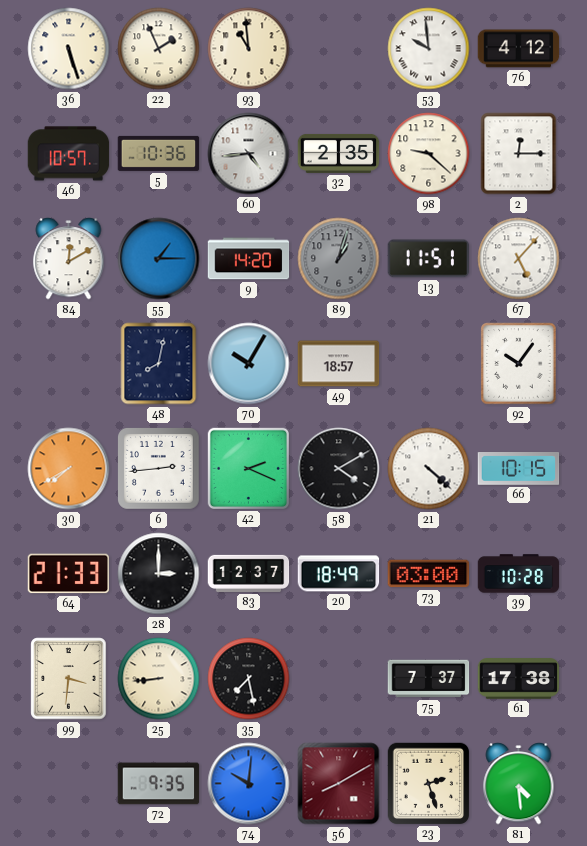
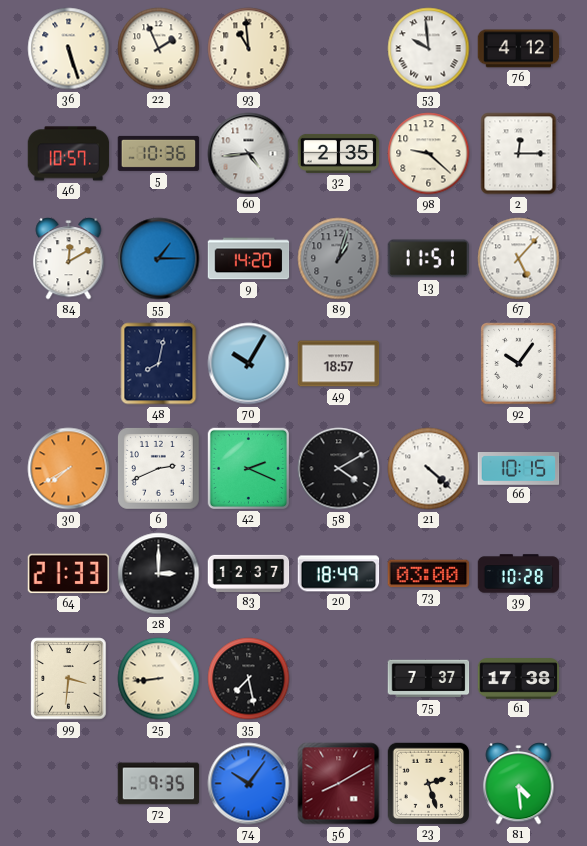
6: 2:44 -> 2:41 (159, 469)
74: 10:01 -> 10:06 (249, 784)
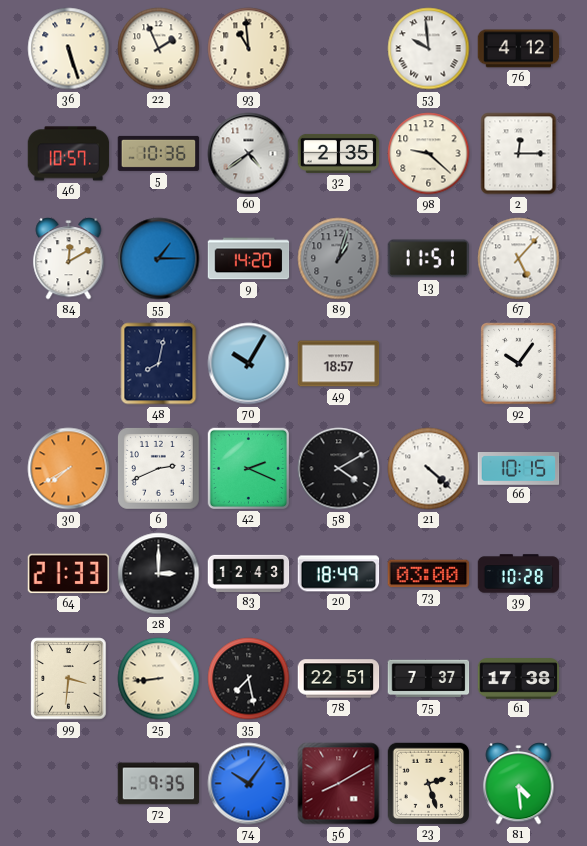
60: 4:44 -> 4:39 (249, 154)
83: 12:37 -> 12:43 (249, 573)
78: none -> 22:51 (339, 679)
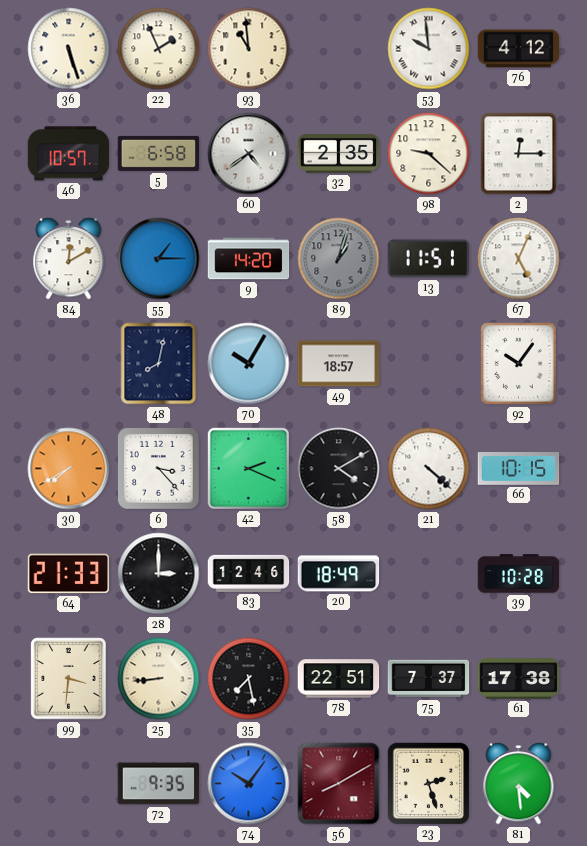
5: 10:36 -> 6:58 (159, 153)
67: 5:07 -> 5:04 (519, 259)
6: 2:41 -> 3:23 (159, 469)
83: 12:43 -> 12:46 (249, 573)
73: 03:00 -> none (429, 574)
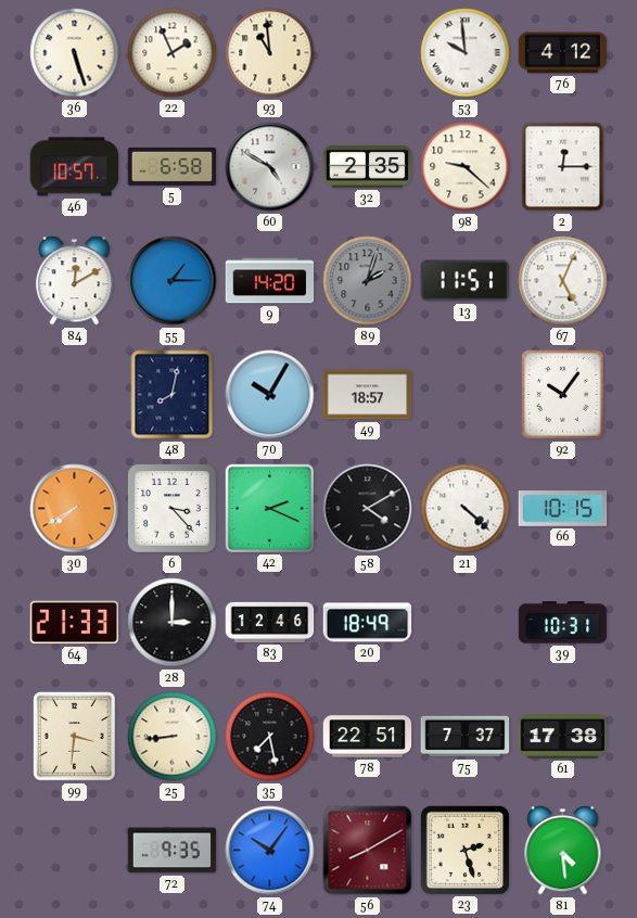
60: 4:39 -> 4:50 (270, 167)
89: 1:03 -> 2:03 (368, 281)
39: 10:28 -> 10:31 (563, 623)
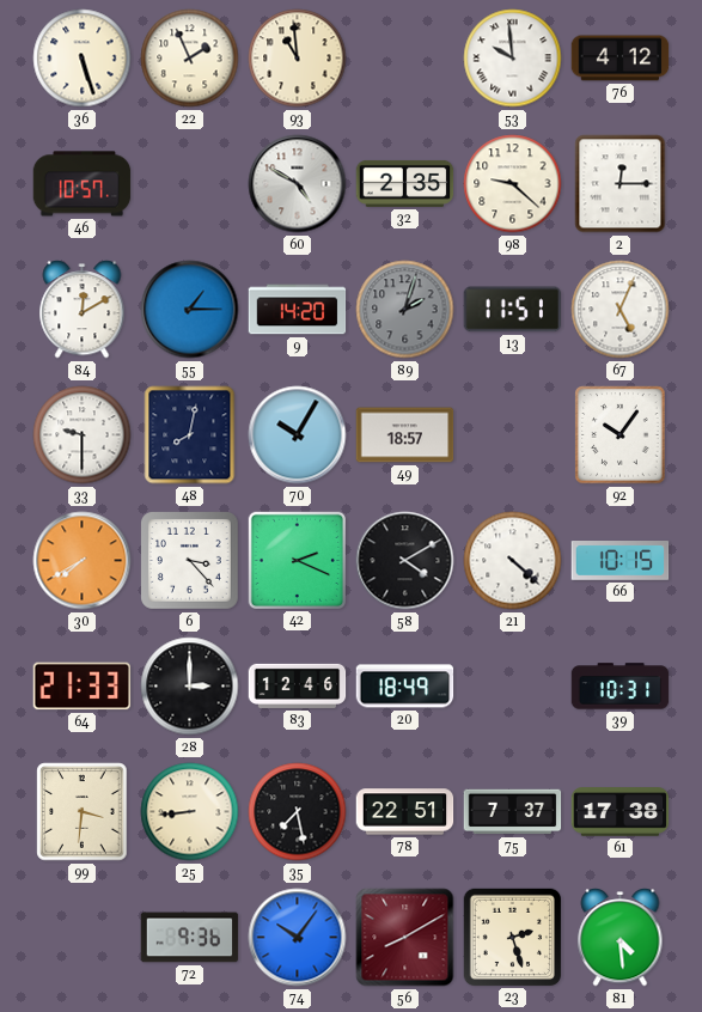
5: 6:58 -> none (173, 166)
33: none -> 9:30 (83, 435)
72: 9:35 -> 9:36 (190, 938)
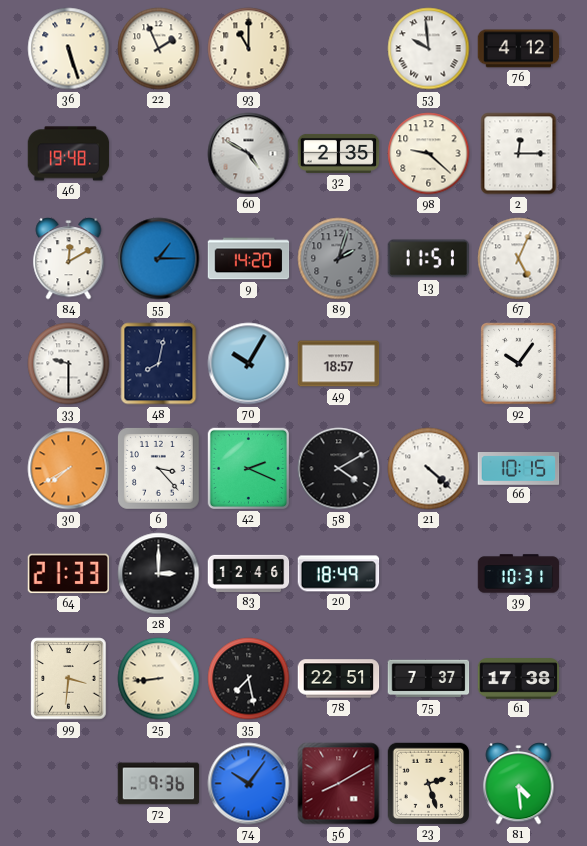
93: 10:59 -> 11:00 (249, 49)
46: 10:57 -> 19:48 (69, 154)
